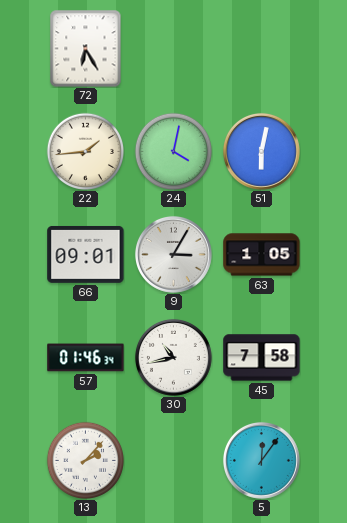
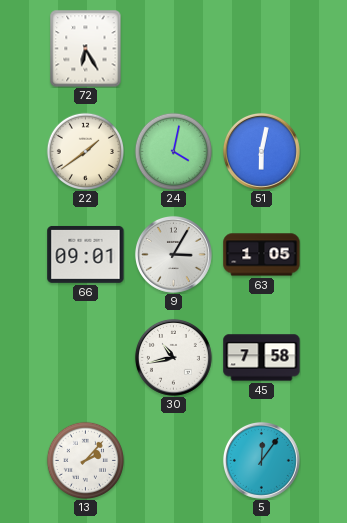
22: 1:44 -> 1:39 (85, 151)
57: 01:46 -> none (86, 358)
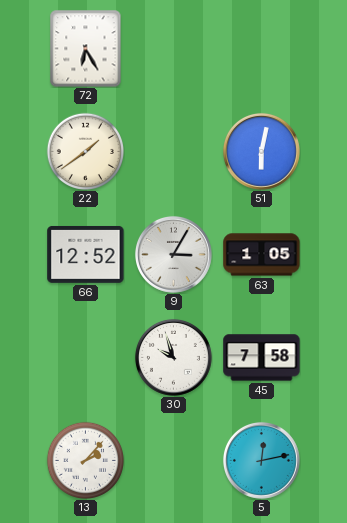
24: 4:02 -> none (173, 151)
66: 09:01 -> 12:52 (86, 254)
30: 10:43 -> 9:57 (173, 357)
5: 12:06 -> 12:13 (261, 460)
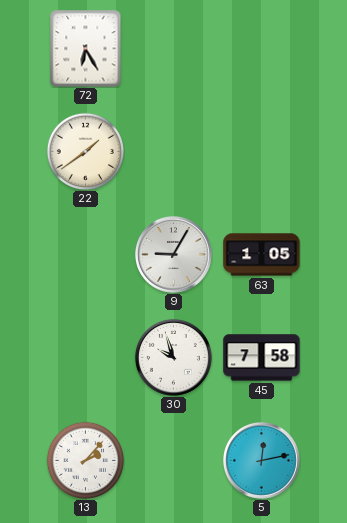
51: 6:02 -> none (261, 151)
66: 12:52 -> none (86, 254)
9: 3:05 -> 9:05 (173, 254)
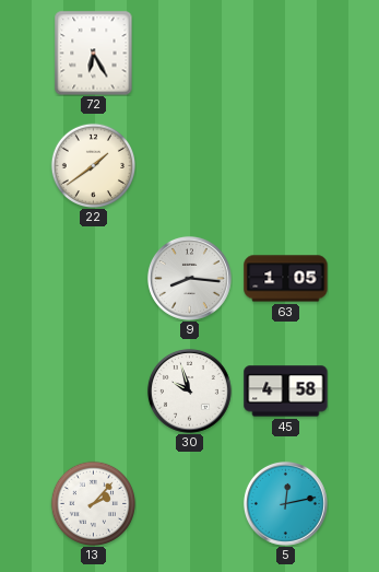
9: 9:05 -> 8:16 (189, 278)
45: 7:58 -> 4:58 (286, 392)
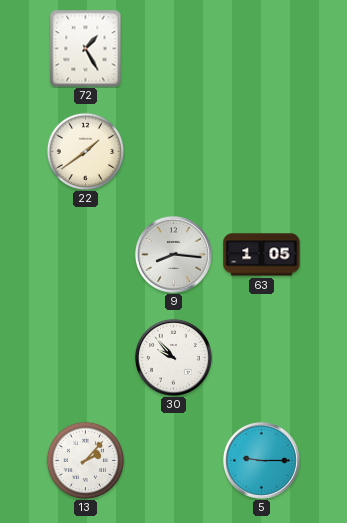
72: 6:25 -> 1:25 (86, 48)
30: 9:57 -> 9:53 (173, 357)
45: 4:58 -> none (286, 392)
5: 12:13 -> 9:15 (261, 460)
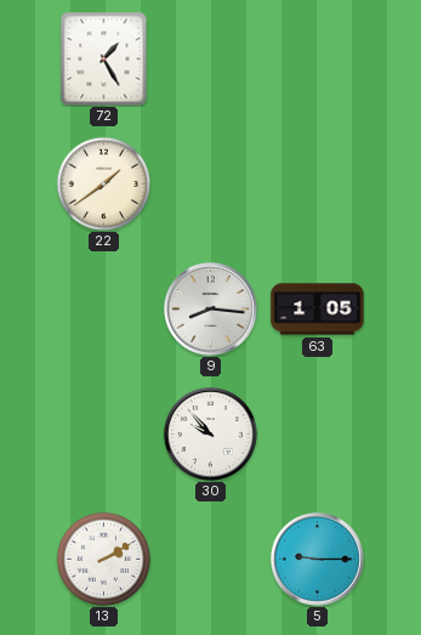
13: 2:07 -> 2:10 (103, 559)
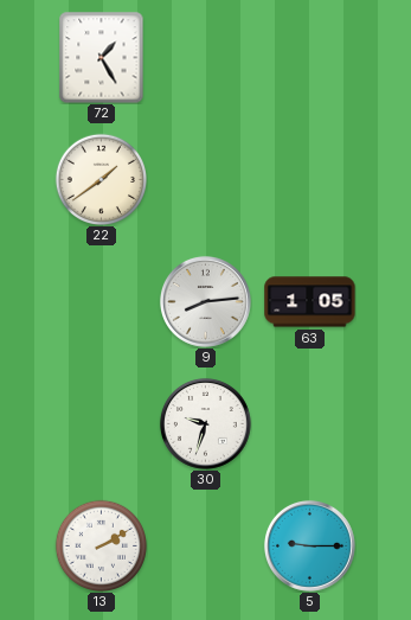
9: 8:16 -> 8:14 (205, 301)
30: 9:53 -> 9:33 (205, 423)
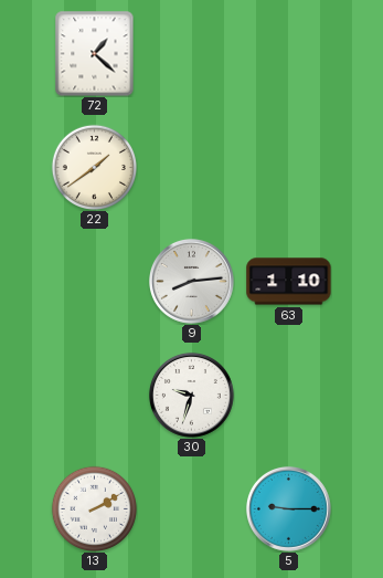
72: 1:25 -> 1:22 (95, 53)
63: 1:05 -> 1:10 (289, 282)
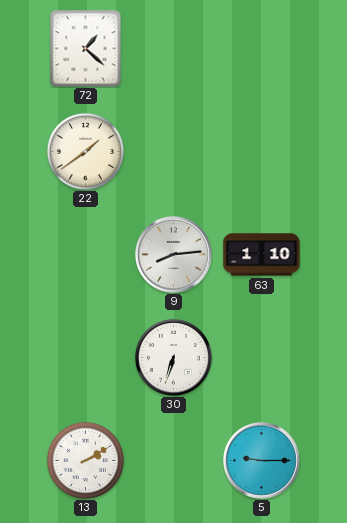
30: 9:33 -> 6:33 (173, 357)
